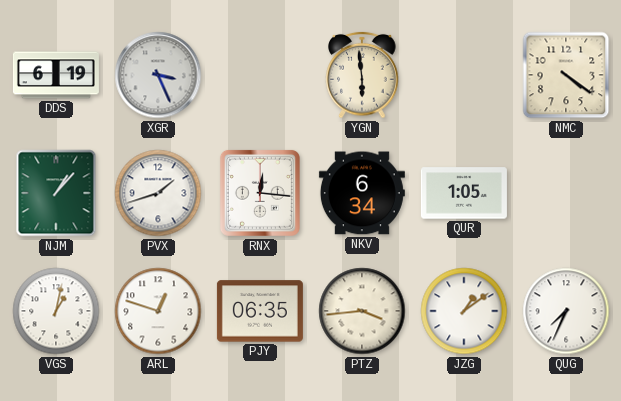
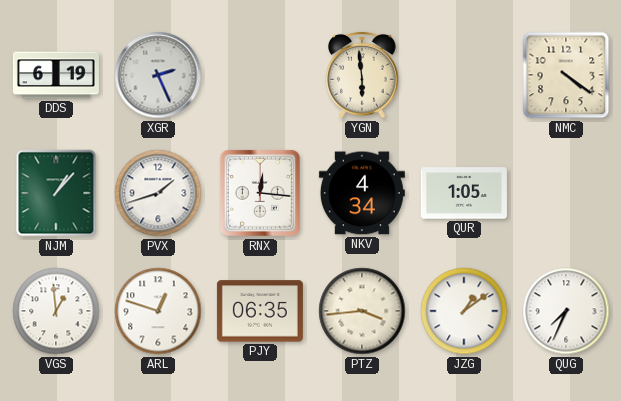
XGR: 3:26 -> 2:26 (158, 75)
NKV: 6:34 -> 4:34 (362, 193)
VGS: 1:02 -> 12:59 (56, 311)
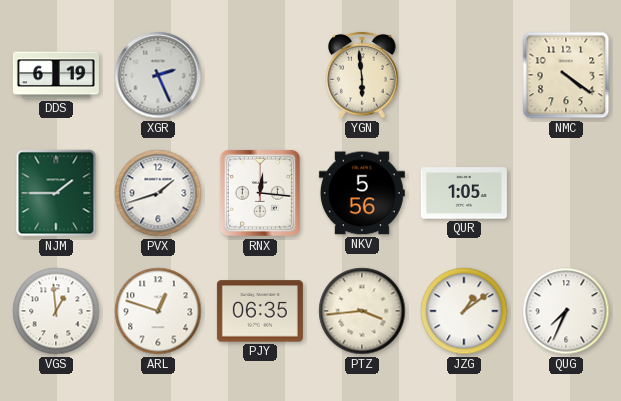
NJM: 1:07 -> 1:45 (56, 193)
NKV: 4:34 -> 5:56 (362, 193)
